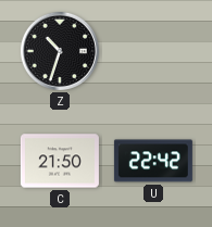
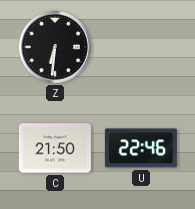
Z: 10:33 -> 6:31 (55, 47)
U: 22:42 -> 22:46 (141, 148)
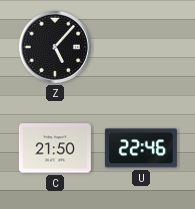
Z: 6:31 -> 5:07 (55, 47)
